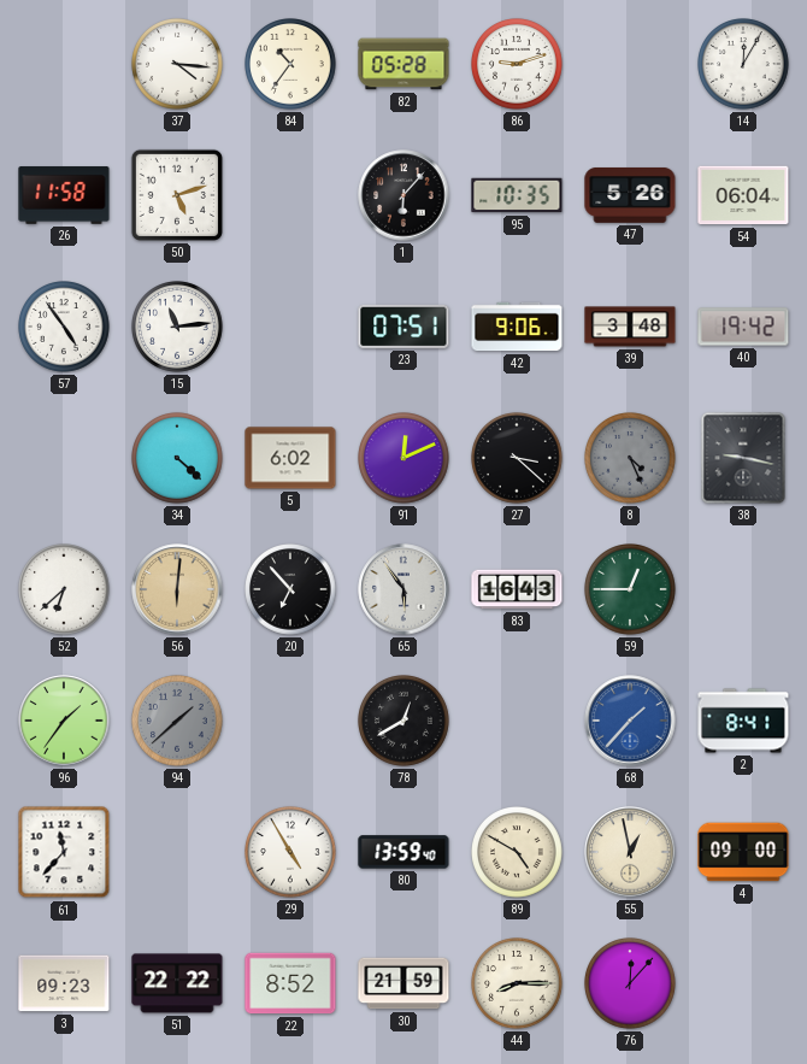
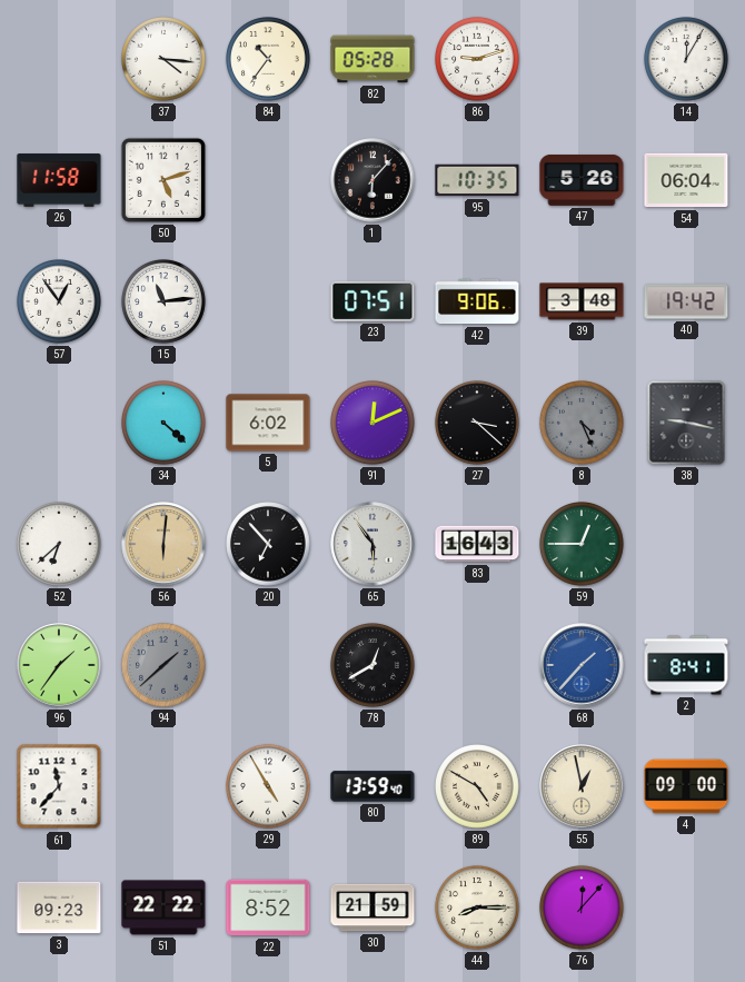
57: 4:54 -> 12:54 (60, 302)
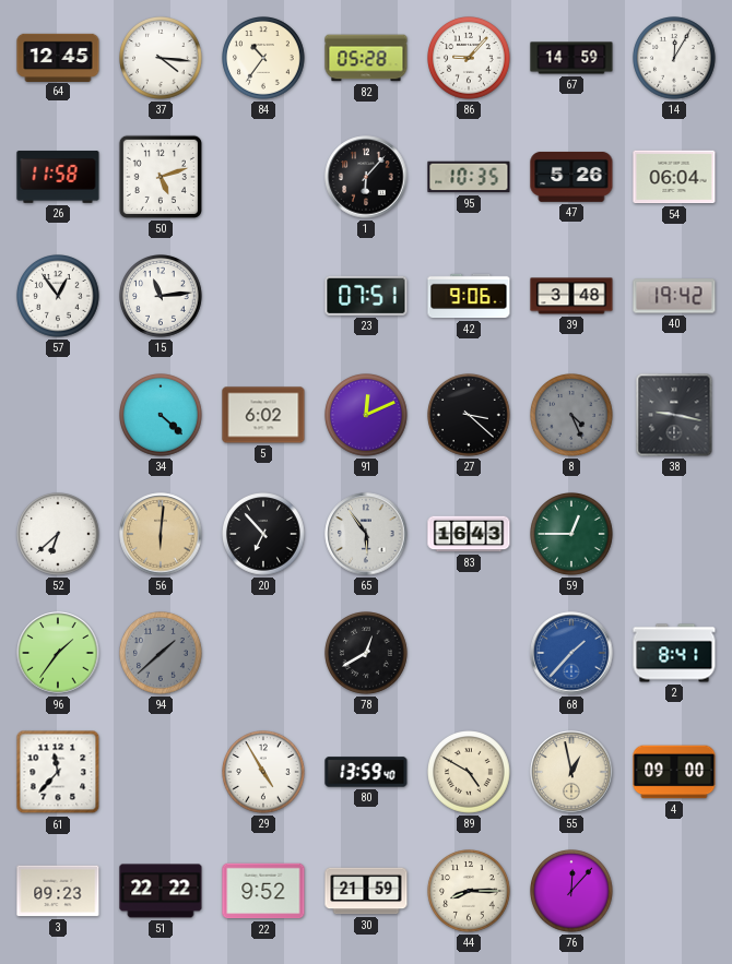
64: none -> 12:45 (58, 57)
86: 9:12 -> 9:07 (470, 59)
67: none -> 14:59 (571, 58)
22: 8:52 -> 9:52 (263, 891)
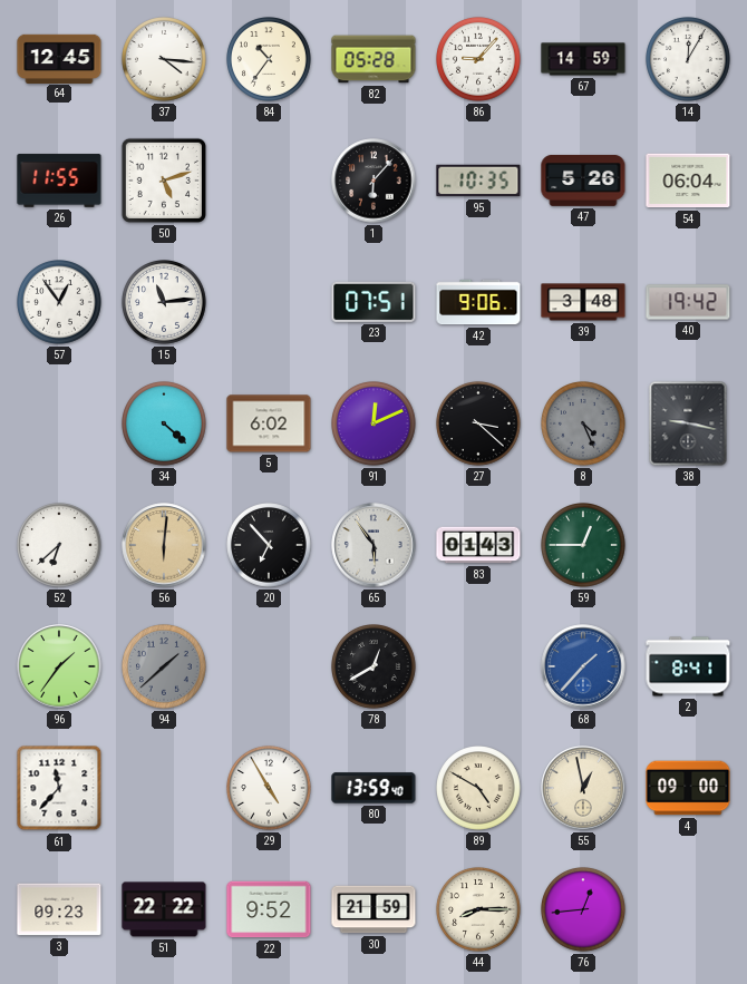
26: 11:58 -> 11:55 (59, 181)
83: 16:43 -> 01:43 (478, 545)
76: 12:07 -> 12:44 (584, 910)
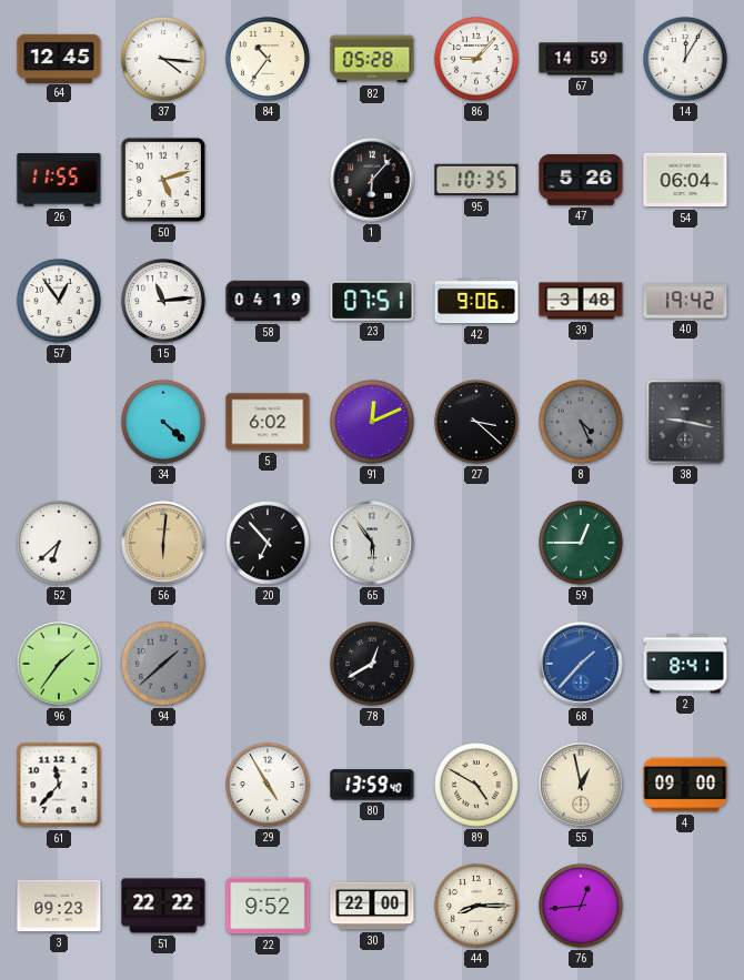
58: none -> 04:19 (268, 301)
83: 01:43 -> none (478, 545)
30: 21:59 -> 22:00 (372, 906)
